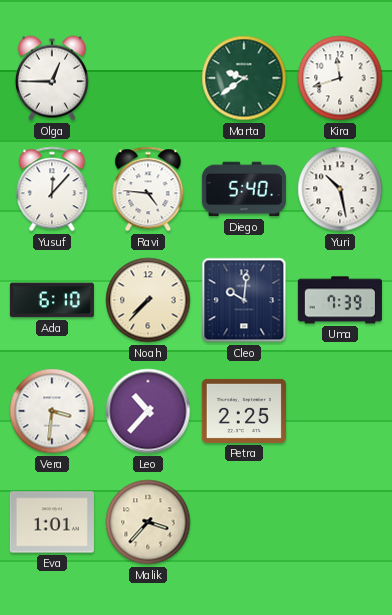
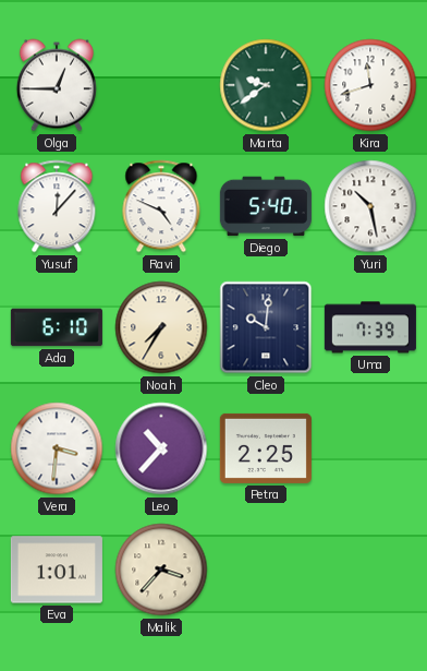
Ravi: 4:46 -> 4:49 (161, 206)
Noah: 7:37 -> 7:35 (161, 327)
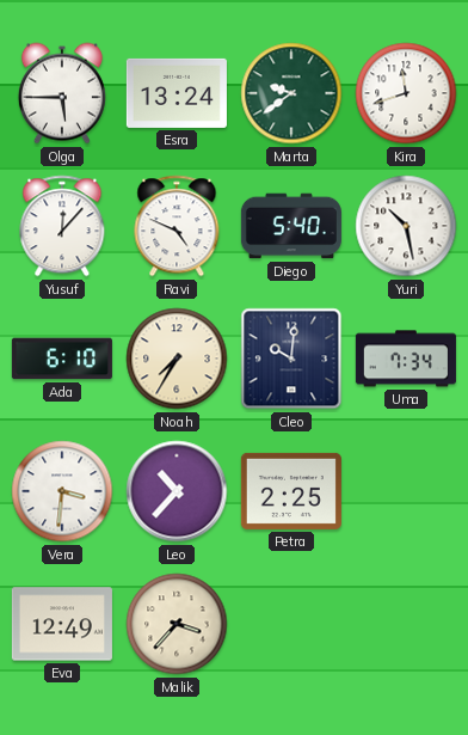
Olga: 12:45 -> 5:45 (62, 93)
Esra: none -> 13:24 (177, 93)
Uma: 7:39 -> 7:34 (406, 359)
Eva: 1:01 -> 12:49 (62, 624)
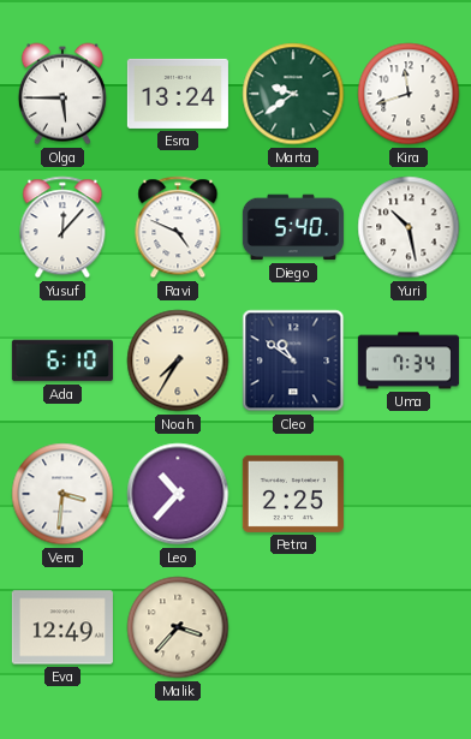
Cleo: 10:01 -> 10:51 (293, 360)
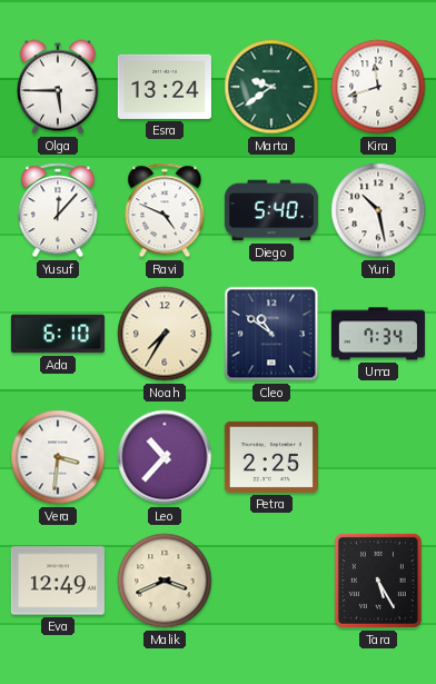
Malik: 3:37 -> 3:41 (165, 581)
Tara: none -> 5:25 (378, 581)
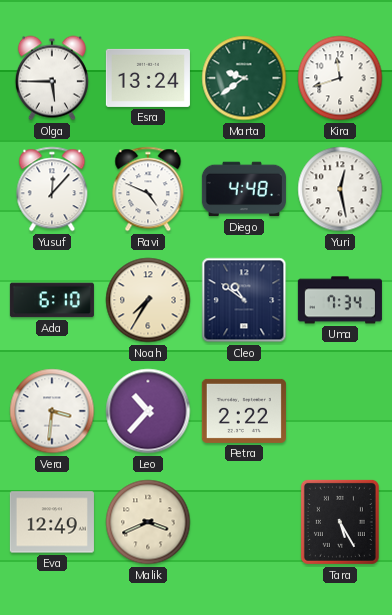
Diego: 5:40 -> 4:48 (244, 189)
Yuri: 10:28 -> 12:28 (340, 189)
Petra: 2:25 -> 2:22 (244, 411)
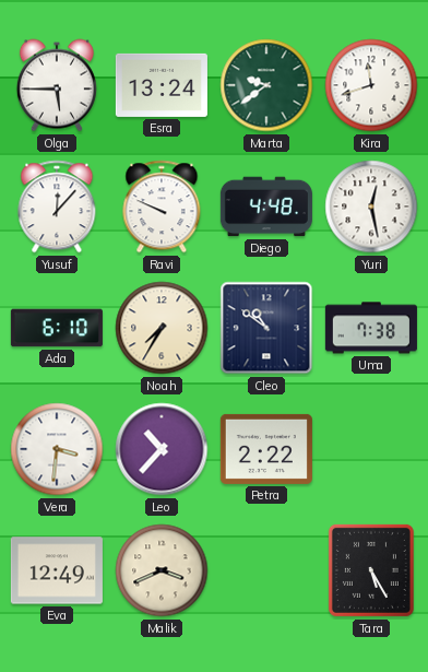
Ravi: 4:49 -> 9:49 (162, 207)
Uma: 7:34 -> 7:38 (371, 328)
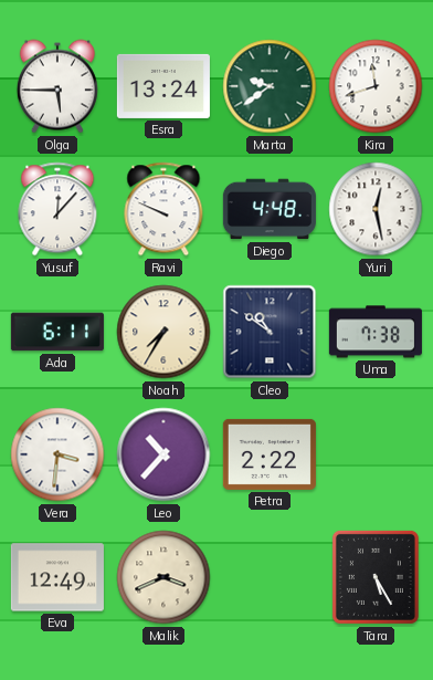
Ada: 6:10 -> 6:11 (57, 332)
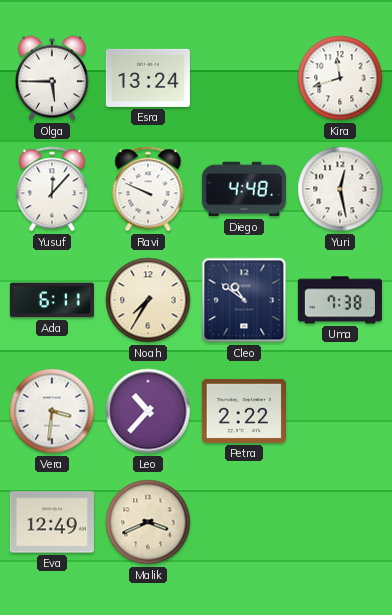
Marta: 9:39 -> none (270, 86)
Tara: 5:25 -> none (376, 577)
